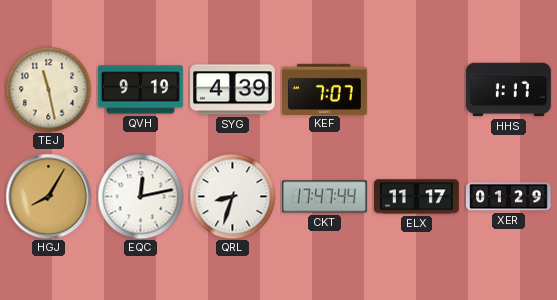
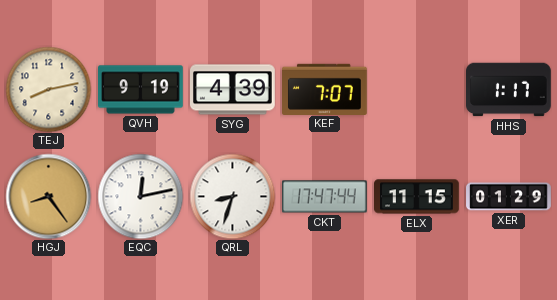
TEJ: 11:28 -> 8:13 (48, 89)
HGJ: 8:05 -> 8:24 (48, 196)
ELX: 11:17 -> 11:15 (417, 197)
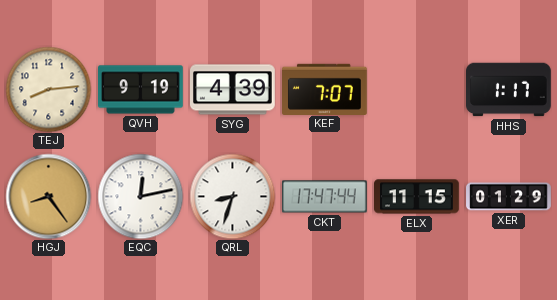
TEJ: 8:13 -> 8:14 (48, 89)
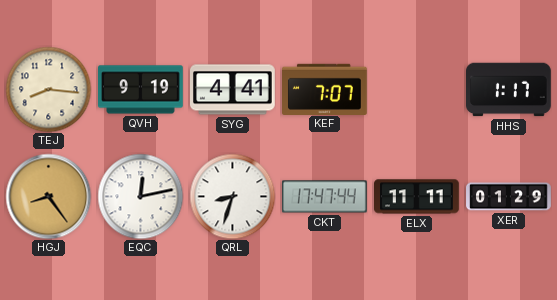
TEJ: 8:14 -> 8:16 (48, 89)
SYG: 4:39 -> 4:41 (233, 90)
ELX: 11:15 -> 11:11 (417, 197)
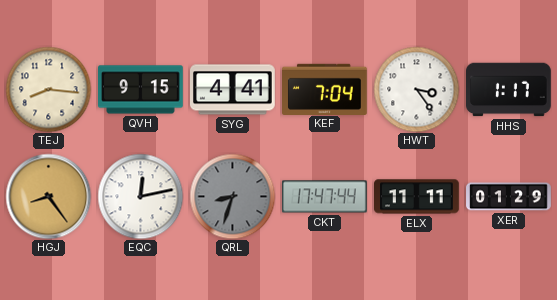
QVH: 9:19 -> 9:15 (141, 90)
KEF: 7:07 -> 7:04 (325, 89)
HWT: none -> 3:24 (416, 89)
QRL dial: white -> grey (232, 196)
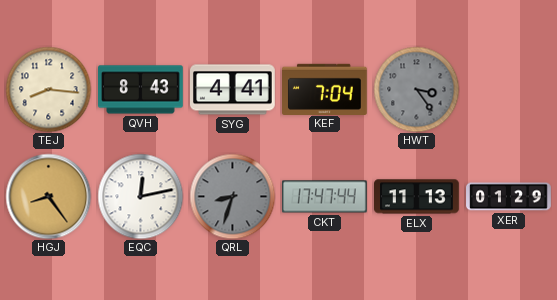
QVH: 9:15 -> 8:43 (141, 90)
HWT dial: white -> grey (416, 89)
HHS: 1:17 -> none (509, 90)
ELX: 11:11 -> 11:13 (417, 197)
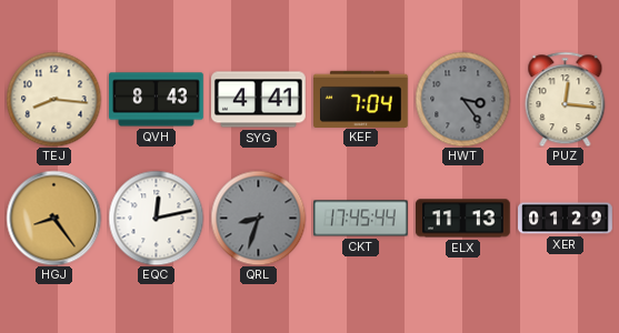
PUZ: none -> 12:16 (566, 99)
CKT: 17:47 -> 17:45 (361, 219)
